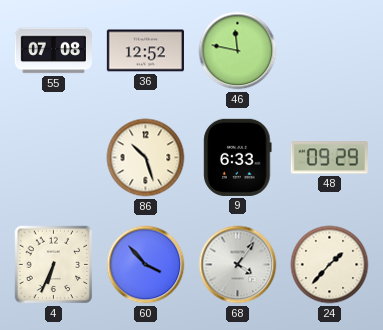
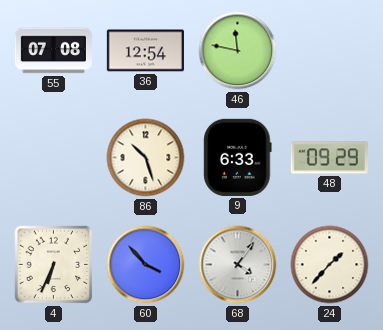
36: 12:52 -> 12:54 (145, 51)
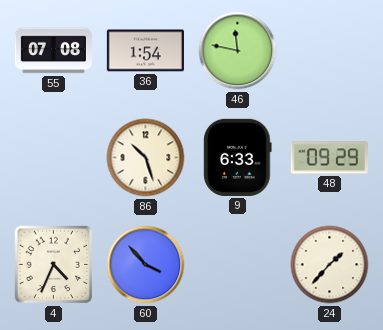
36: 12:54 -> 1:54 (145, 51)
4: 6:34 -> 4:34 (54, 265)
68: 4:06 -> none (238, 265)
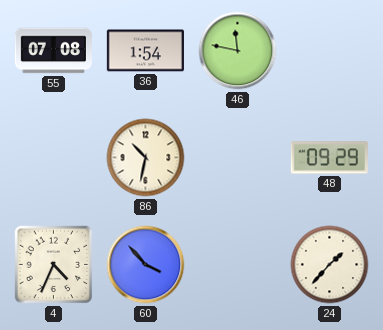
86: 10:27 -> 10:32 (146, 158)
9: 6:33 -> none (238, 157)
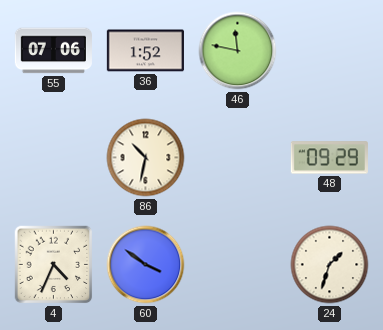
55: 07:08 -> 07:06 (53, 51)
36: 1:54 -> 1:52 (145, 51)
60: 3:53 -> 3:51 (146, 265)
24: 1:37 -> 1:33 (330, 265)
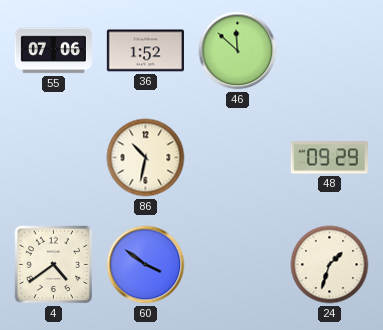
46: 11:47 -> 11:52 (238, 51)
4: 4:34 -> 4:39 (54, 265)
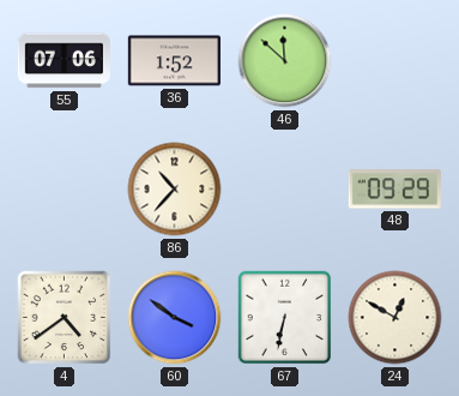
86: 10:32 -> 10:37 (175, 190)
67: none -> 6:32 (285, 318)
24: 1:33 -> 12:50 (395, 318)
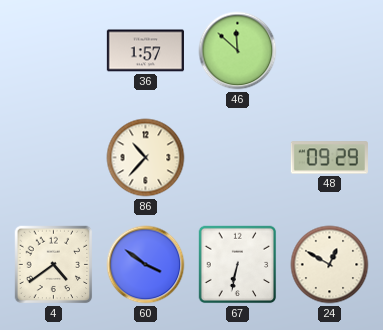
55: 07:06 -> none (64, 61)
36: 1:52 -> 1:57 (145, 51)
